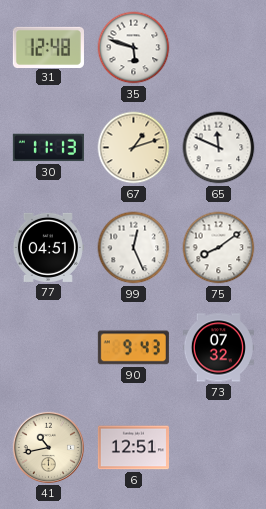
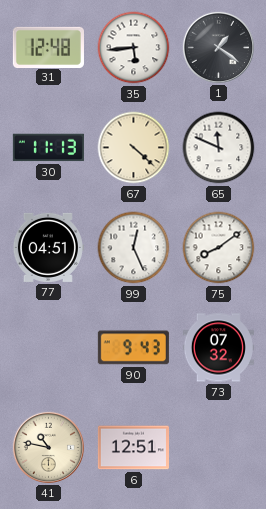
35: 5:48 -> 5:44 (134, 48)
1: none -> 1:21 (218, 47)
67: 1:12 -> 4:22 (134, 148)
41: 10:43 -> 10:47 (48, 447)
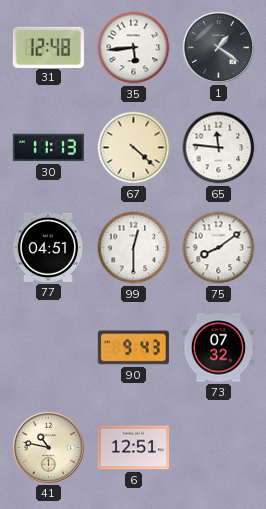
65: 11:49 -> 11:46 (219, 148)
99: 12:26 -> 12:30 (134, 248)
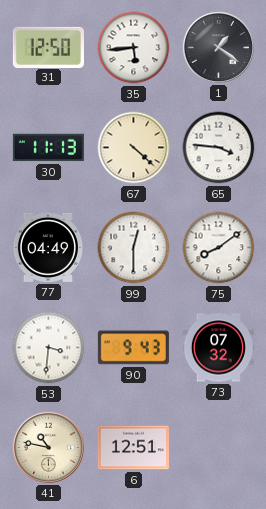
31: 12:48 -> 12:50 (48, 47)
65: 11:46 -> 3:46 (219, 148)
77: 04:51 -> 04:49 (48, 247)
53: none -> 3:31 (49, 348)
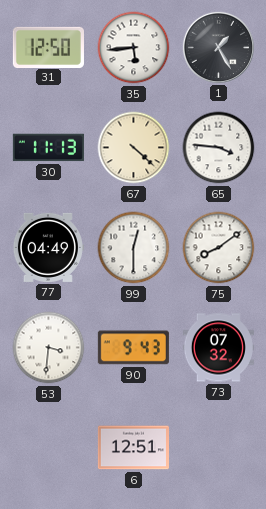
1: 1:21 -> 1:25 (218, 47)
41: 10:47 -> none (48, 447)
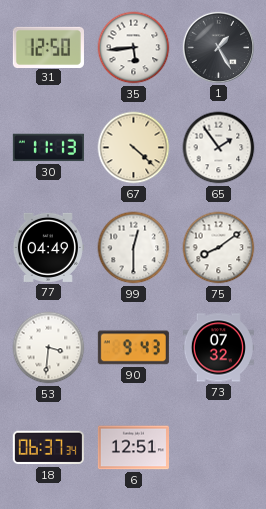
65: 3:46 -> 1:54 (219, 148)
18: none -> 06:37 (48, 448)
